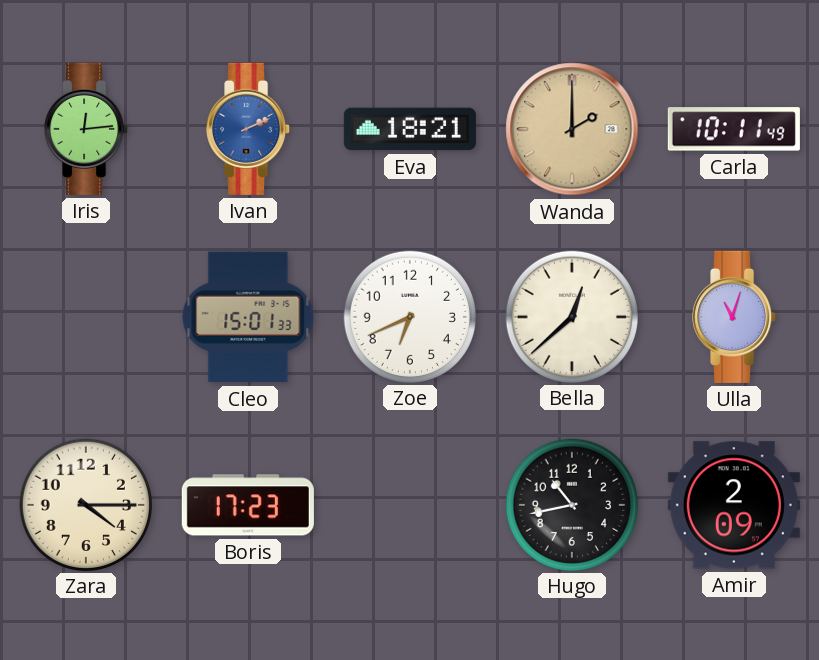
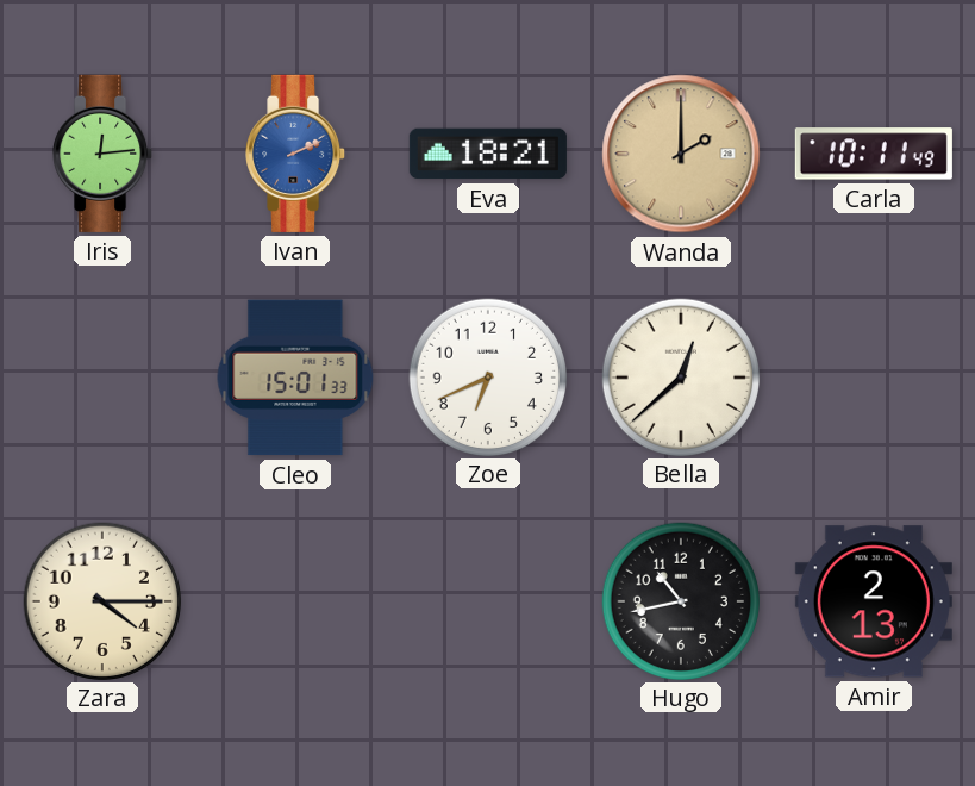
Ulla: 11:03 -> none (735, 317)
Boris: 17:23 -> none (248, 505)
Amir: 2:09 -> 2:13 (874, 601)
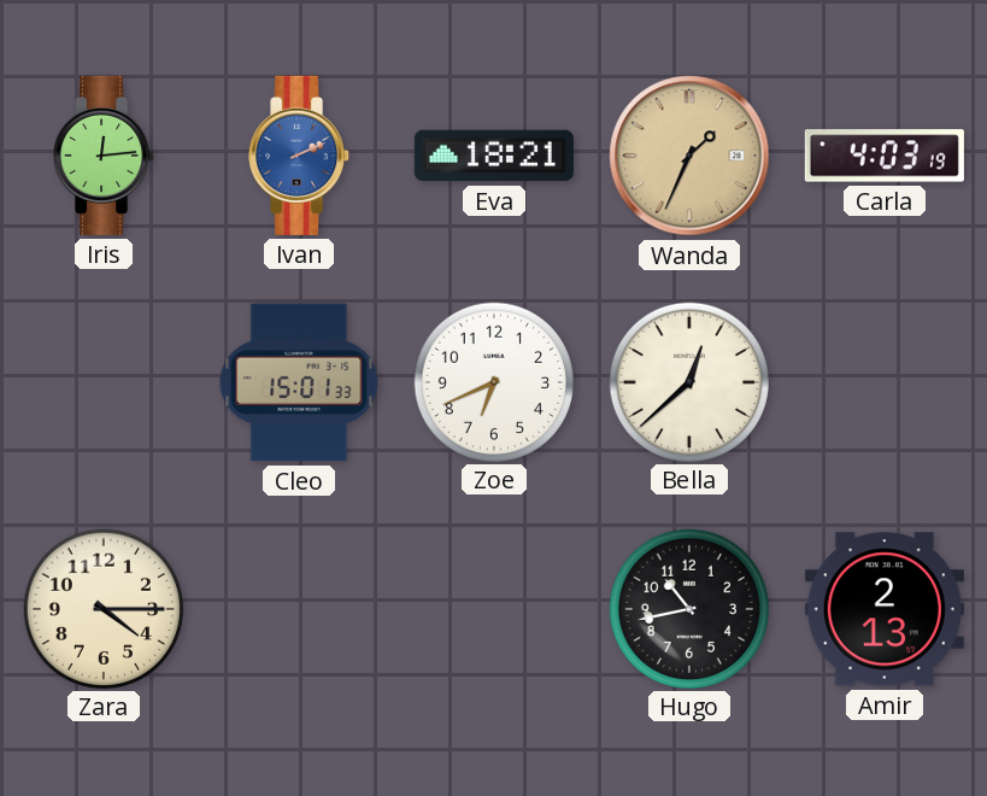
Wanda: 2:00 -> 1:34 (689, 156)
Carla: 10:11 -> 4:03 (885, 156)
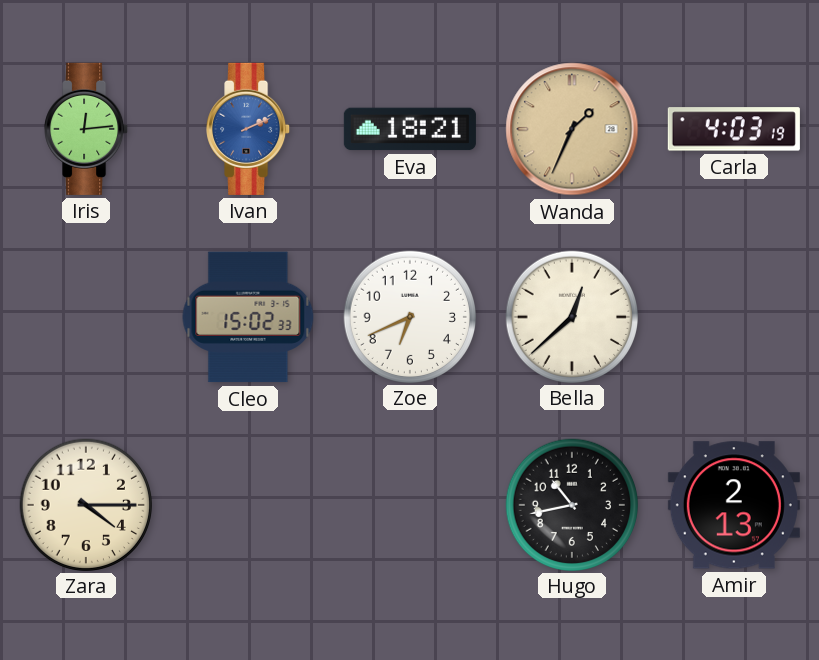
Cleo: 15:01 -> 15:02 (248, 317)
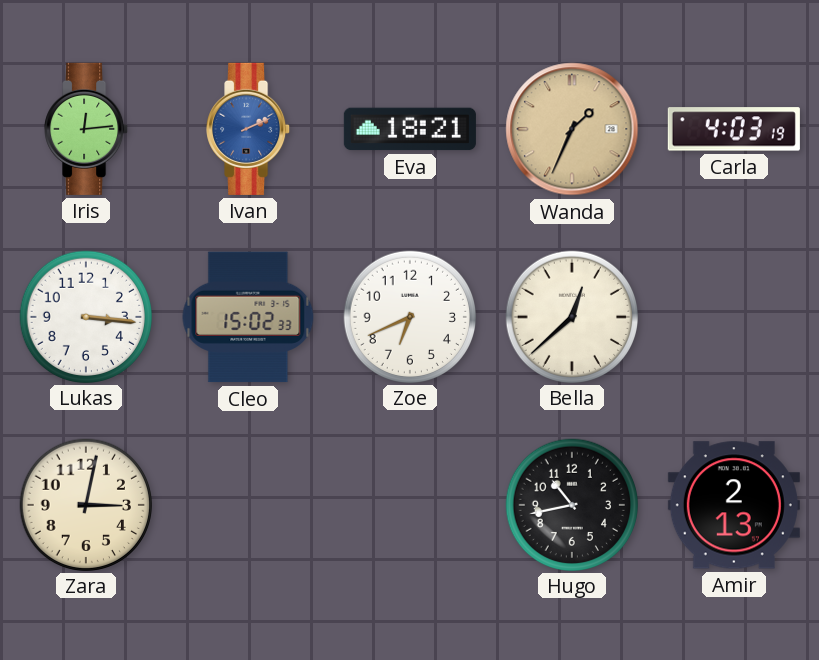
Lukas: none -> 3:16 (85, 316)
Zara: 4:15 -> 3:02 (85, 504)
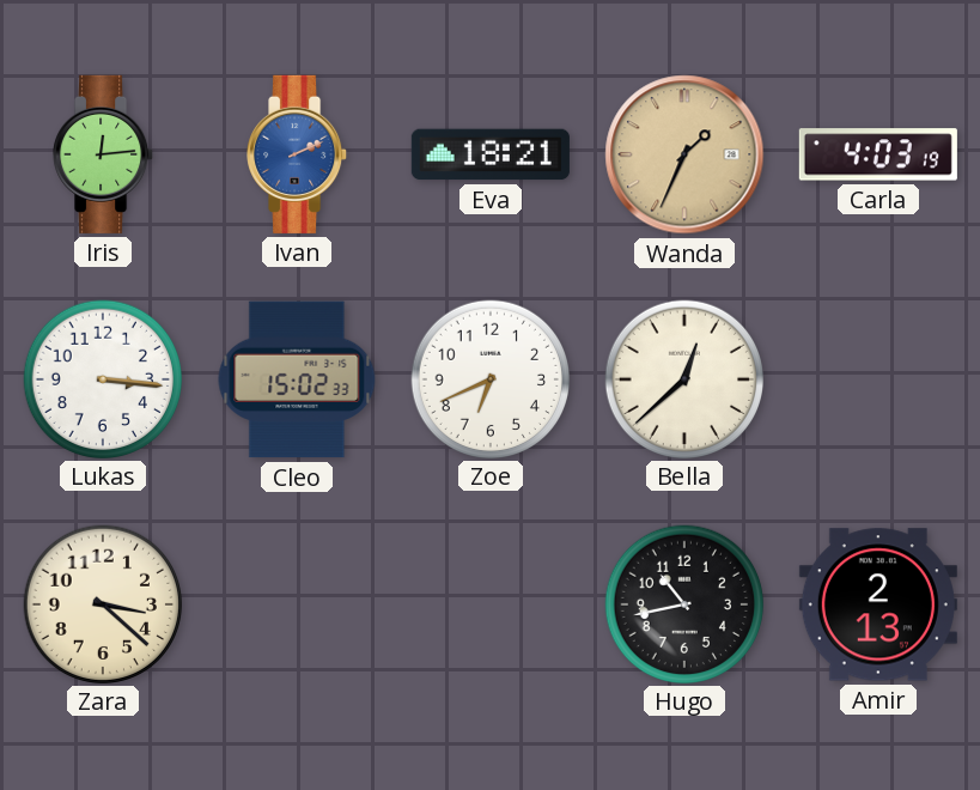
Zara: 3:02 -> 3:22 (102, 603)
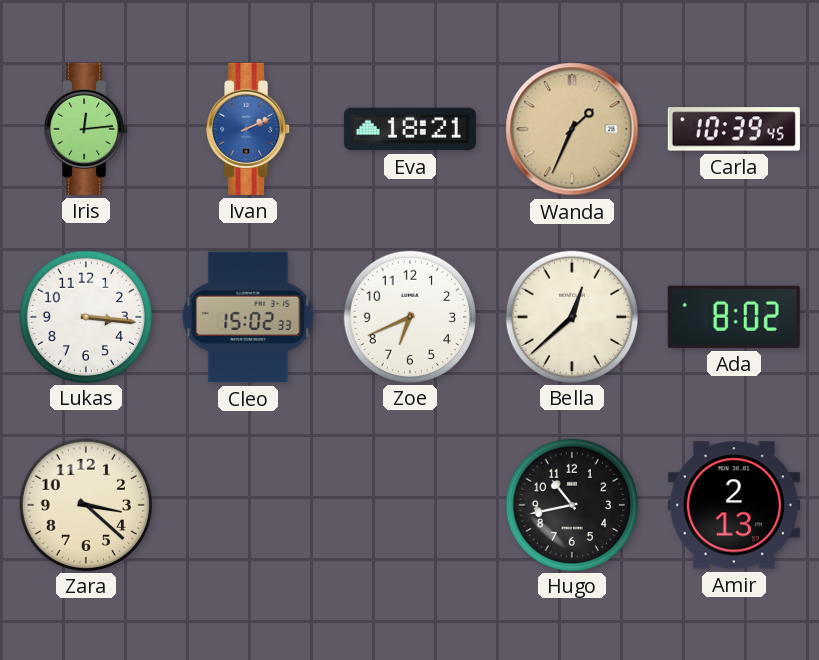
Carla: 4:03 -> 10:39 (734, 129)
Ada: none -> 8:02 (734, 317)
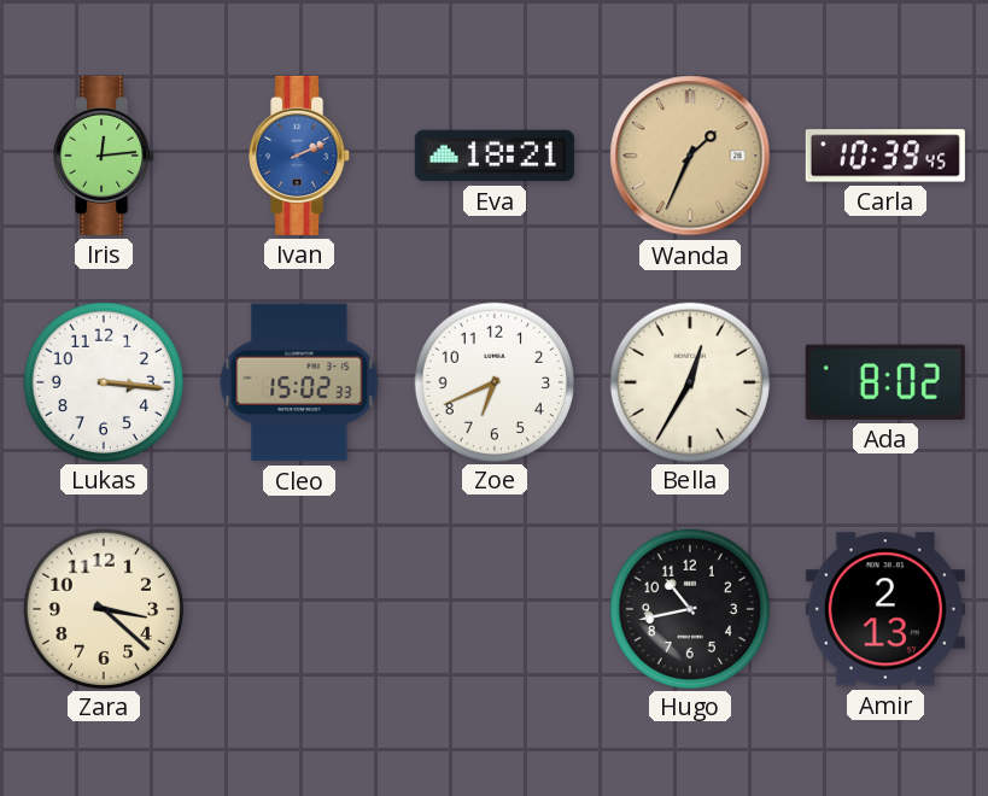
Bella: 12:38 -> 12:35 (689, 381)
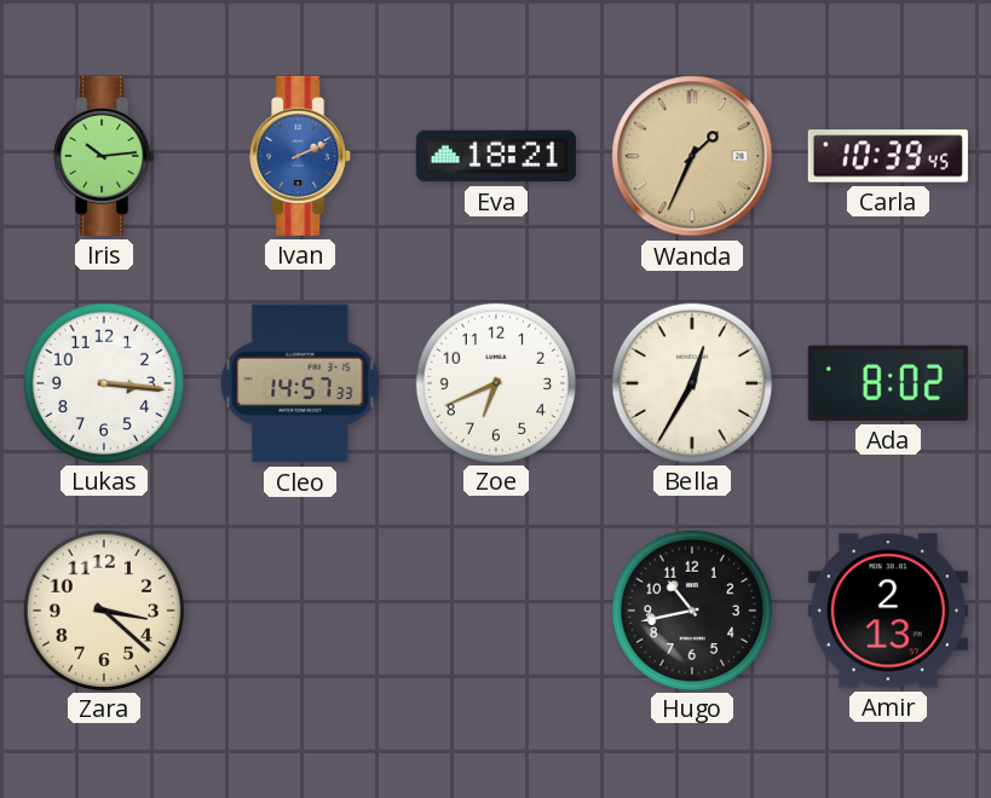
Iris: 12:14 -> 10:14 (105, 156)
Cleo: 15:02 -> 14:57 (300, 383)
